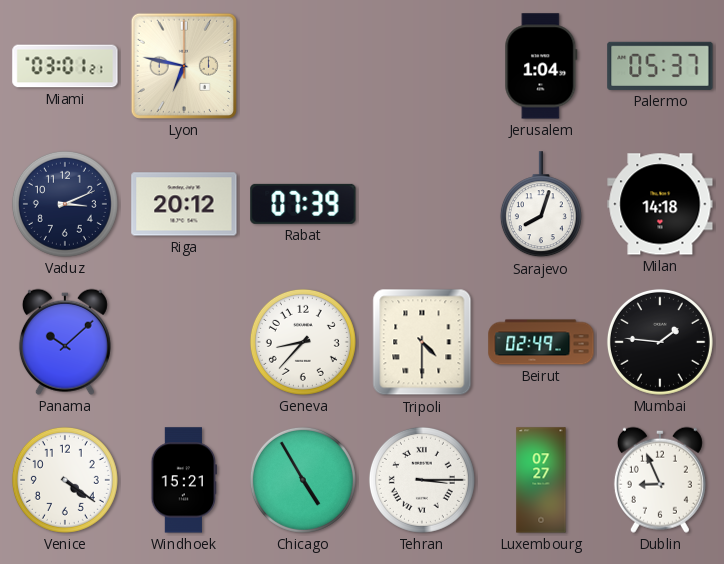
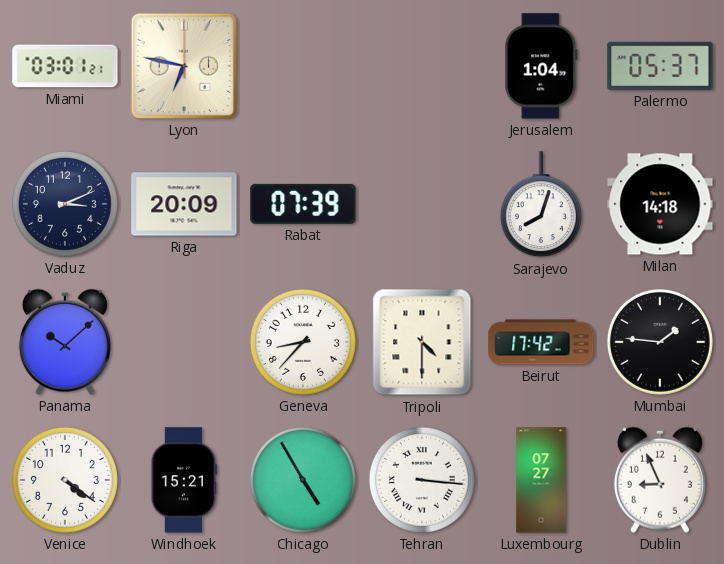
Riga: 20:12 -> 20:09 (184, 204)
Beirut: 02:49 -> 17:42 (541, 342)
Tehran: 3:15 -> 3:16 (422, 480)
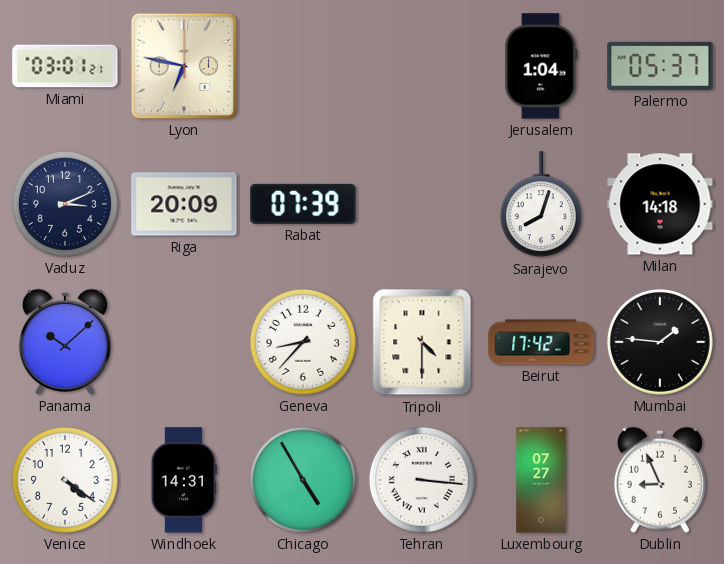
Windhoek: 15:21 -> 14:31 (183, 480)
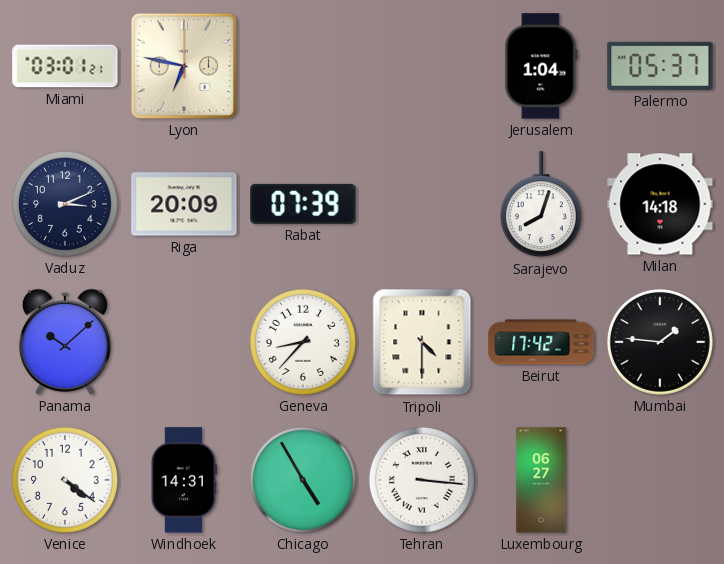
Luxembourg: 07:27 -> 06:27 (541, 480)
Dublin: 8:56 -> none (660, 480)
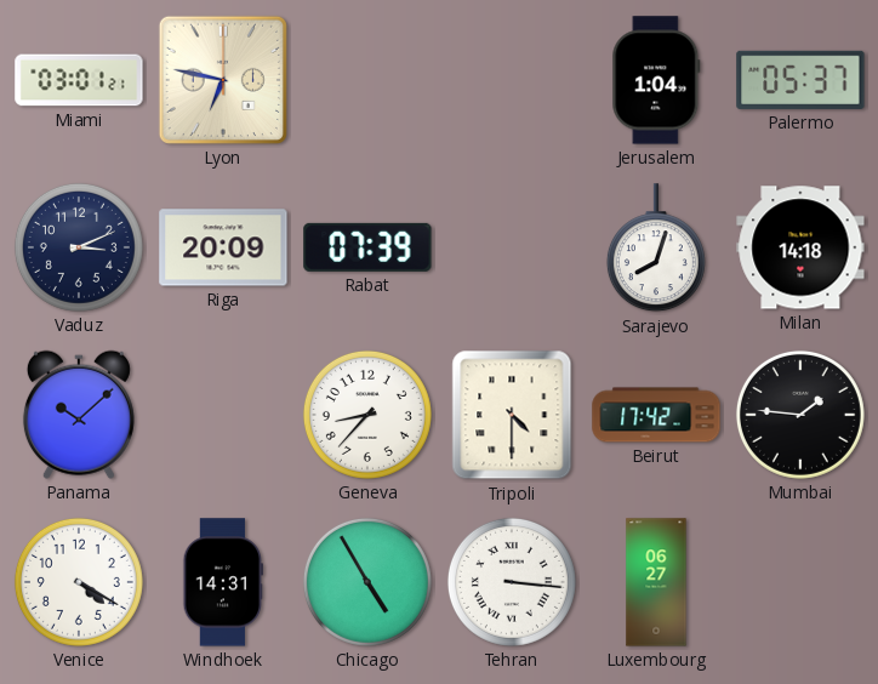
Venice: 4:21 -> 4:20 (79, 582)
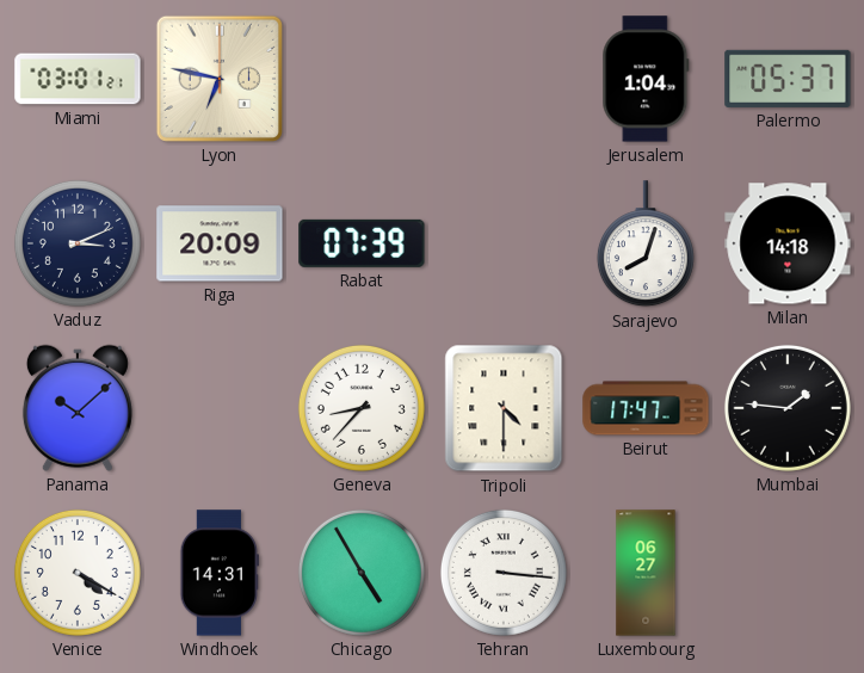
Beirut: 17:42 -> 17:47 (646, 408)
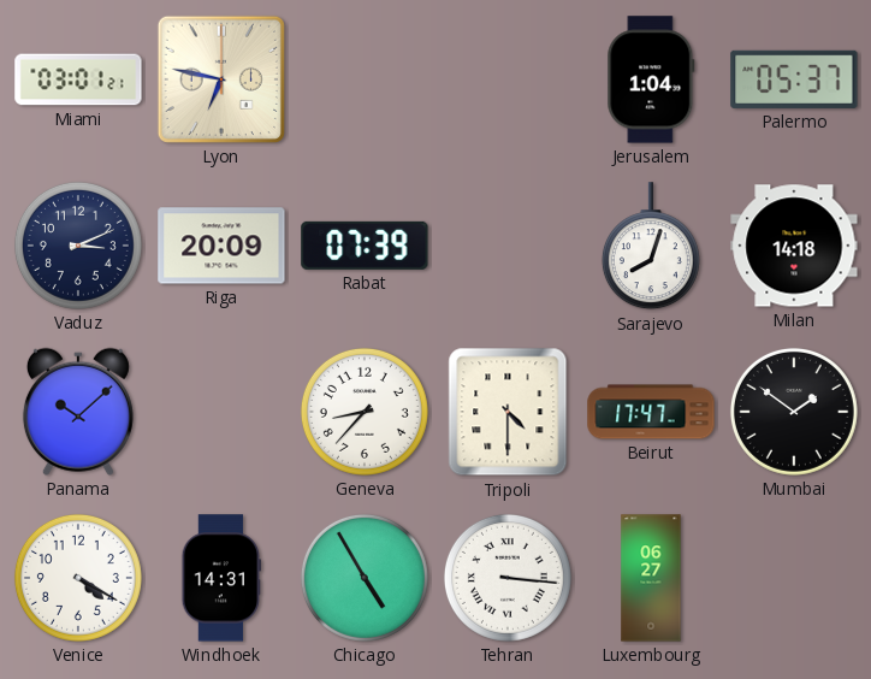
Mumbai: 1:46 -> 1:51 (794, 412)
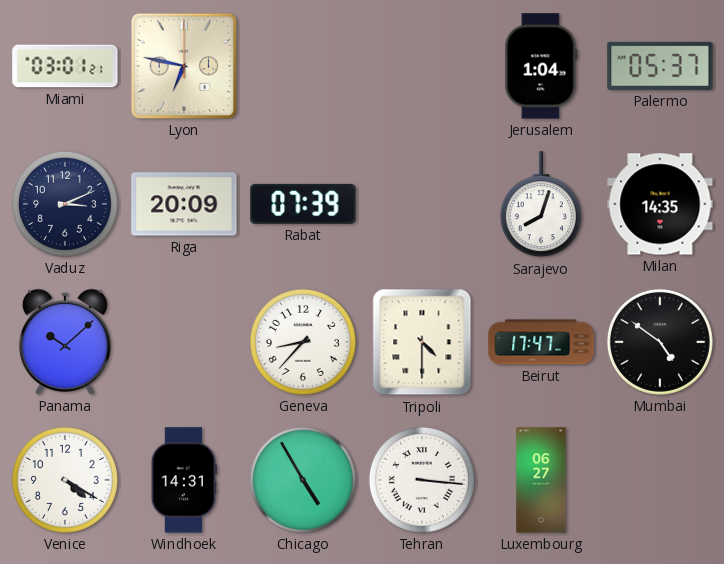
Milan: 14:18 -> 14:35 (660, 204)
Mumbai: 1:51 -> 4:51 (660, 342)
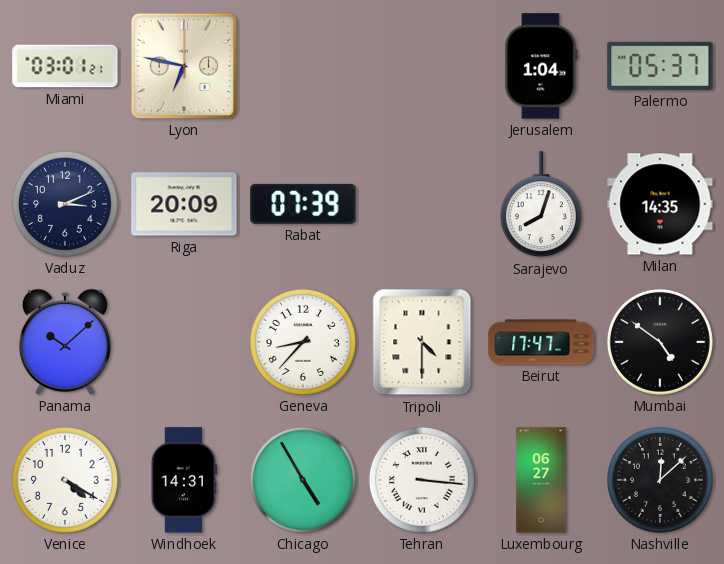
Nashville: none -> 12:08 (660, 480)
